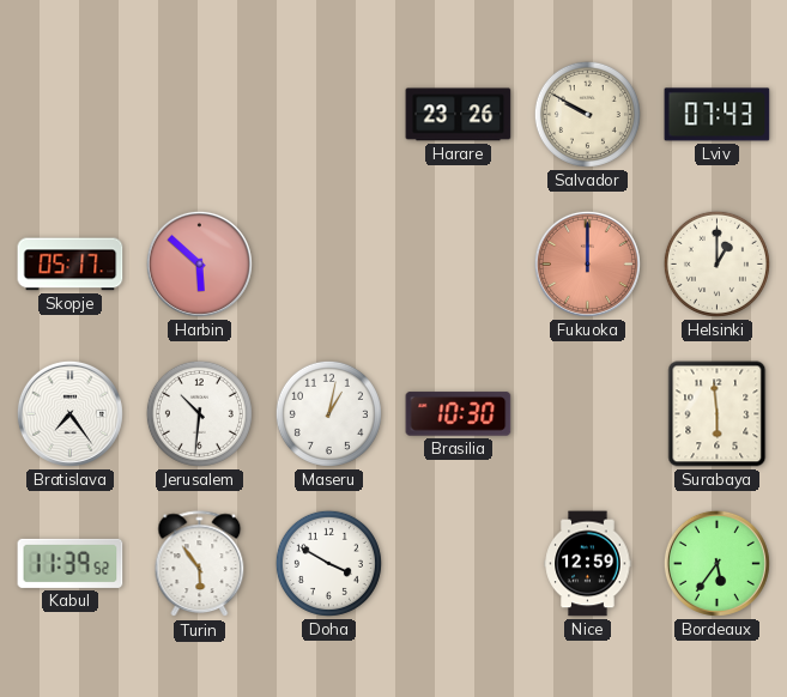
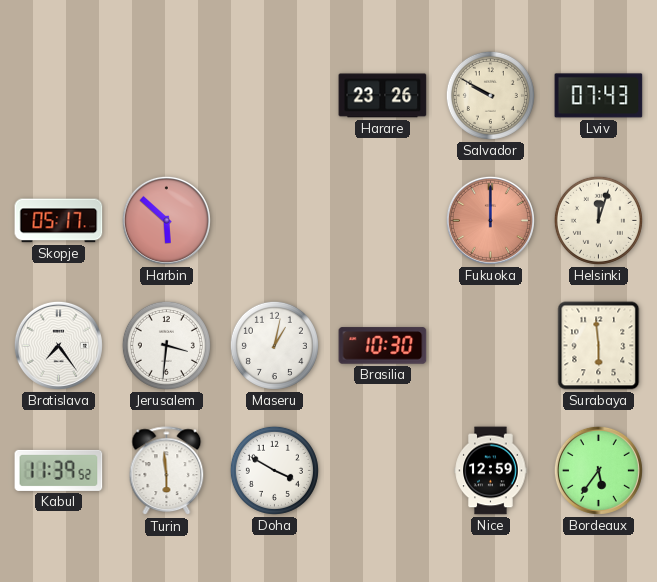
Helsinki: 1:00 -> 12:03 (598, 220)
Jerusalem: 10:31 -> 3:31 (166, 345)
Turin: 5:54 -> 5:59 (167, 471)
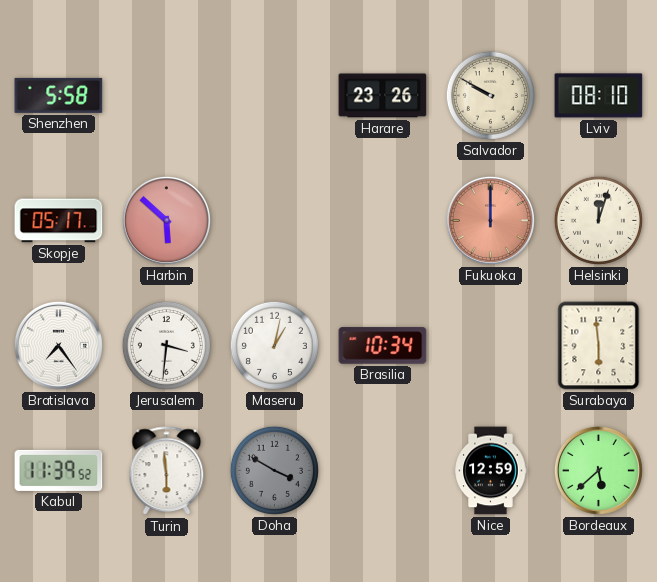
Shenzhen: none -> 5:58 (59, 95)
Lviv: 07:43 -> 08:10 (599, 96)
Brasilia: 10:30 -> 10:34 (383, 346)
Doha dial: white -> grey (274, 470)
Bordeaux: 5:36 -> 5:38 (598, 470)
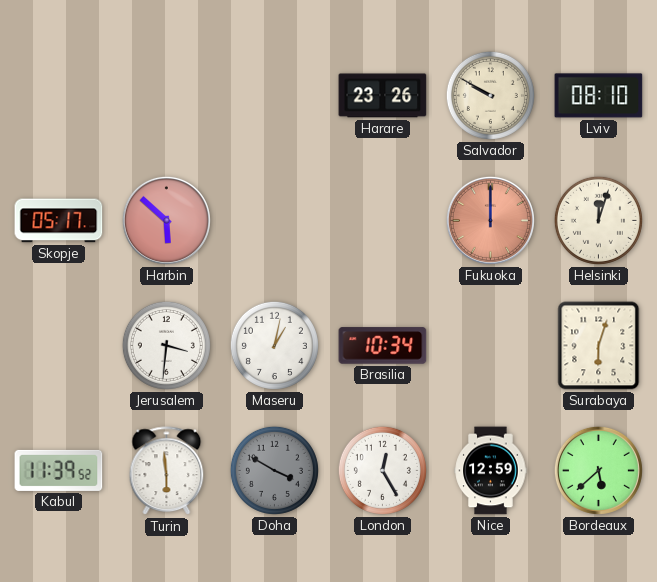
Shenzhen: 5:58 -> none (59, 95)
Bratislava: 7:24 -> none (58, 345)
Surabaya: 5:59 -> 6:03 (599, 346)
London: none -> 12:25 (382, 470)
